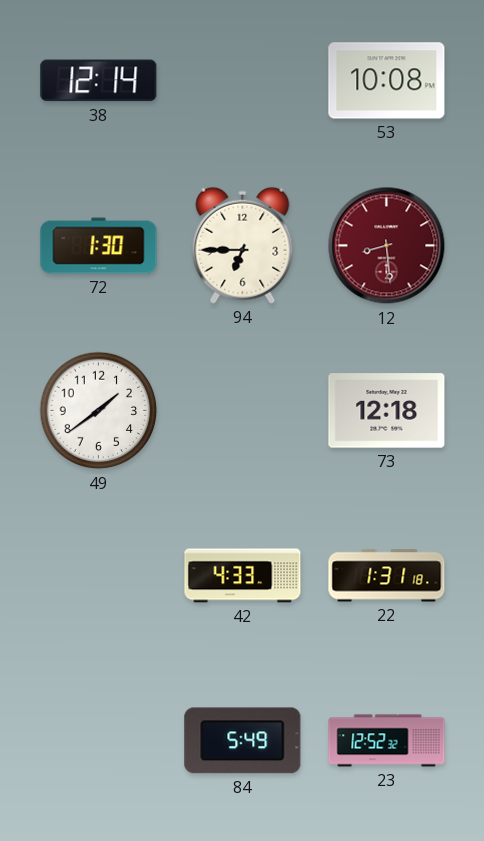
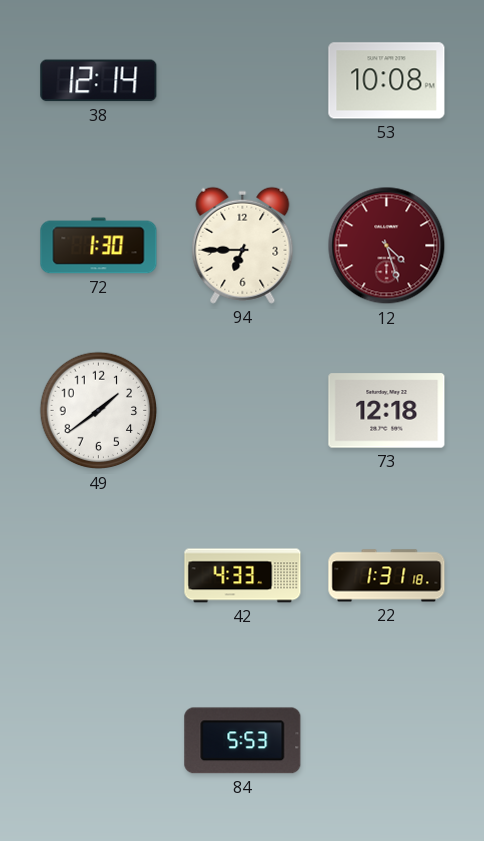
12: 8:29 -> 4:27 (387, 246)
84: 5:49 -> 5:53 (243, 741)
23: 12:52 -> none (387, 741)
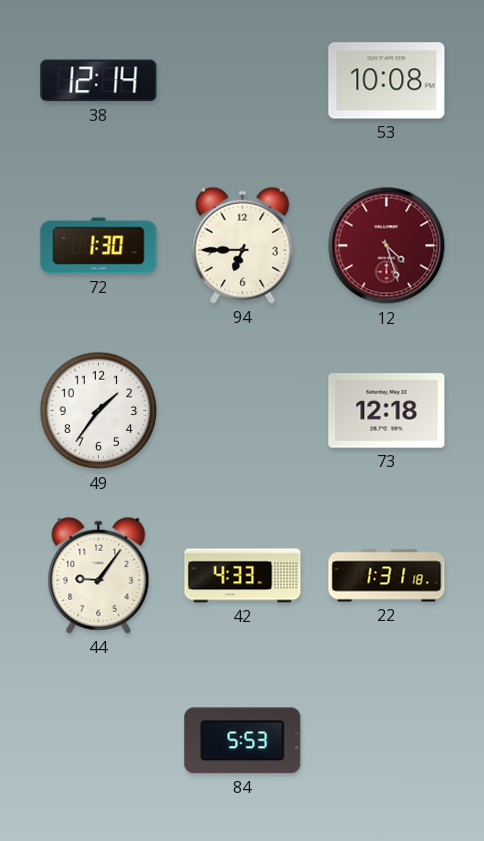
49: 1:39 -> 1:36 (99, 411)
44: none -> 9:06 (99, 575)
